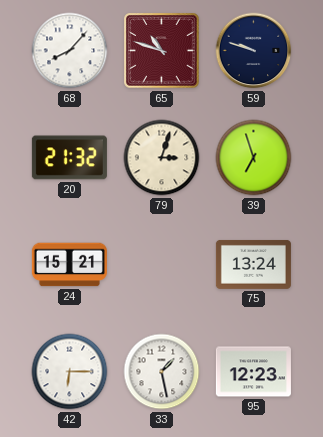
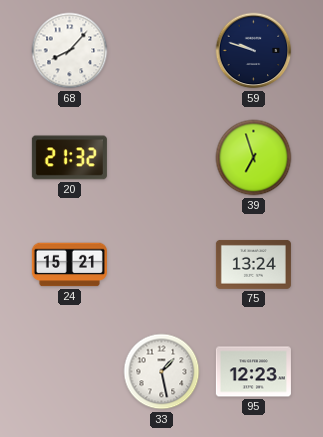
65: 10:48 -> none (162, 51)
79: 3:03 -> none (162, 158)
42: 6:15 -> none (70, 372)
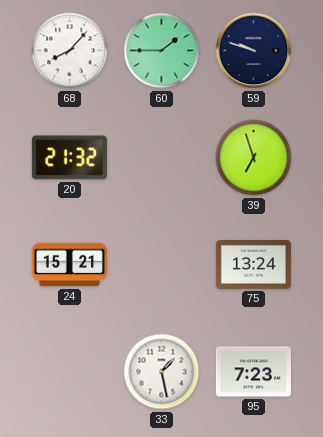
60: none -> 1:45 (162, 51)
95: 12:23 -> 7:23 (253, 372)
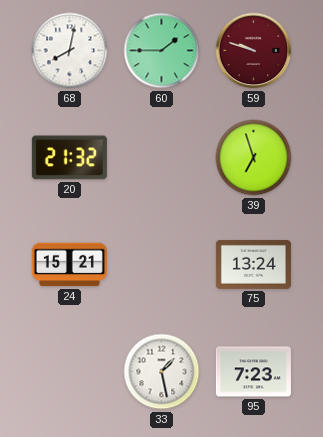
68: 8:07 -> 8:02 (70, 51)
59 dial: navy -> burgundy (254, 51)
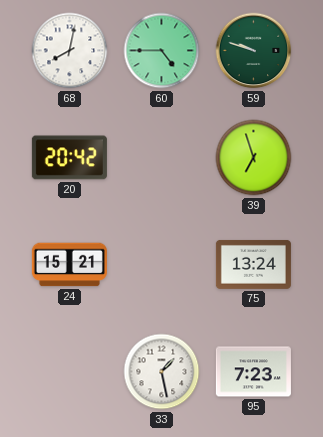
60: 1:45 -> 4:45 (162, 51)
59 dial: burgundy -> green (254, 51)
20: 21:32 -> 20:42 (69, 158)
